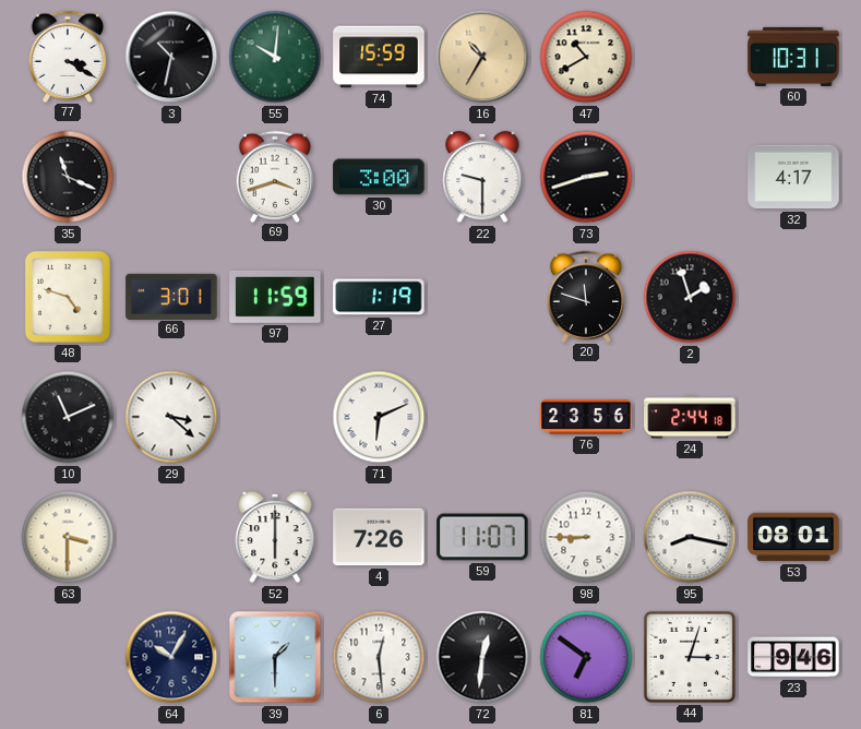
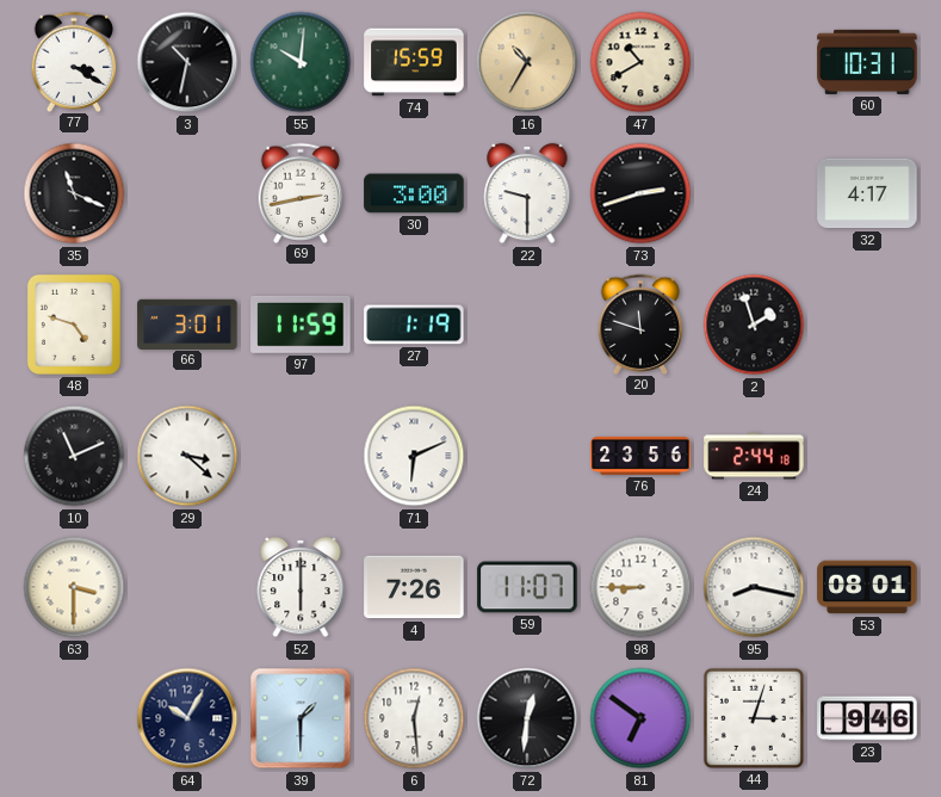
69: 3:42 -> 2:43 (301, 192)
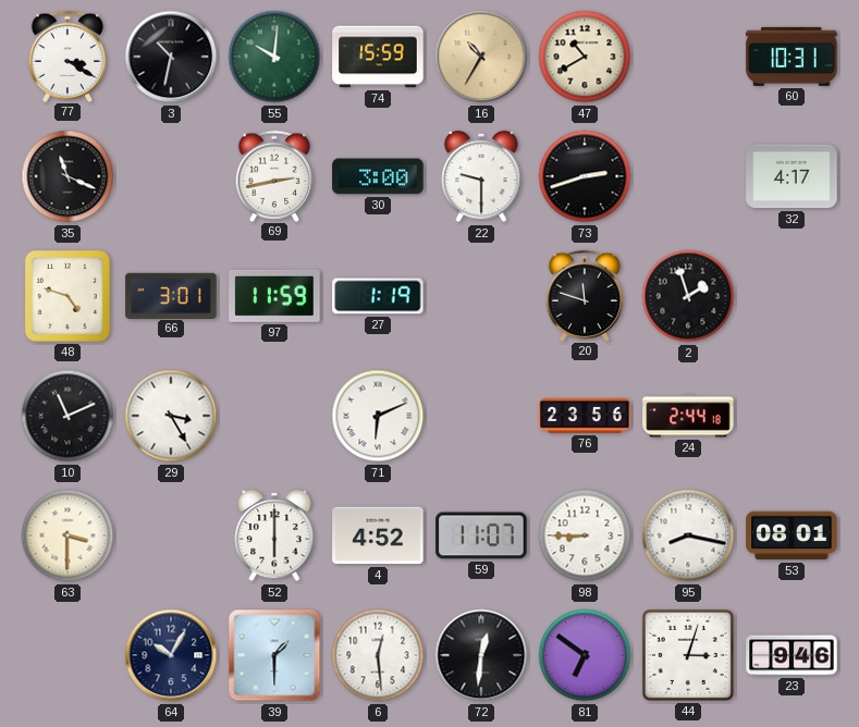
29: 3:22 -> 3:25 (171, 416)
4: 7:26 -> 4:52 (378, 535)
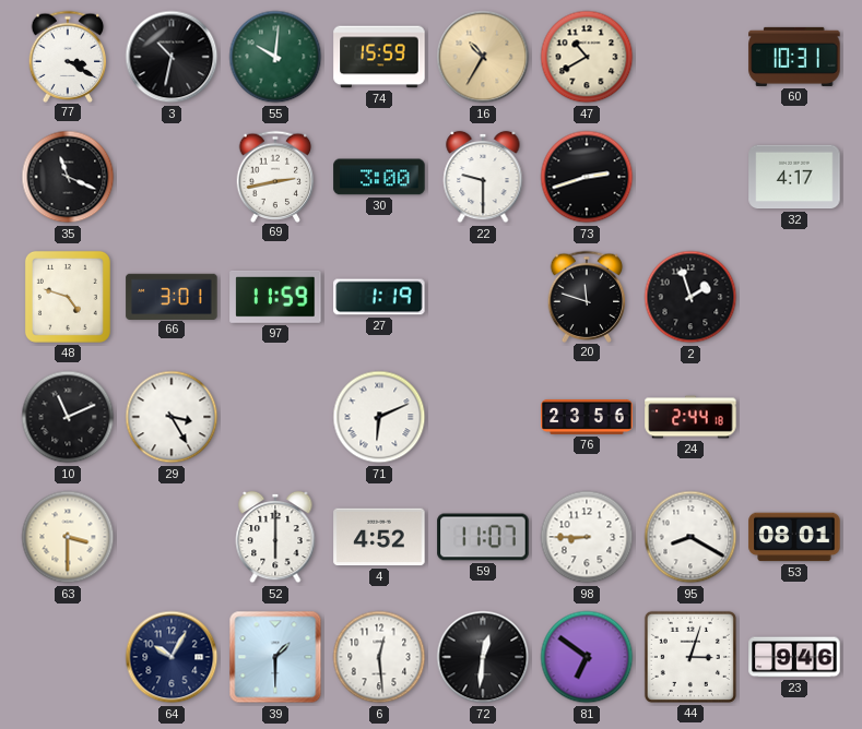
95: 8:17 -> 8:20 (690, 537)
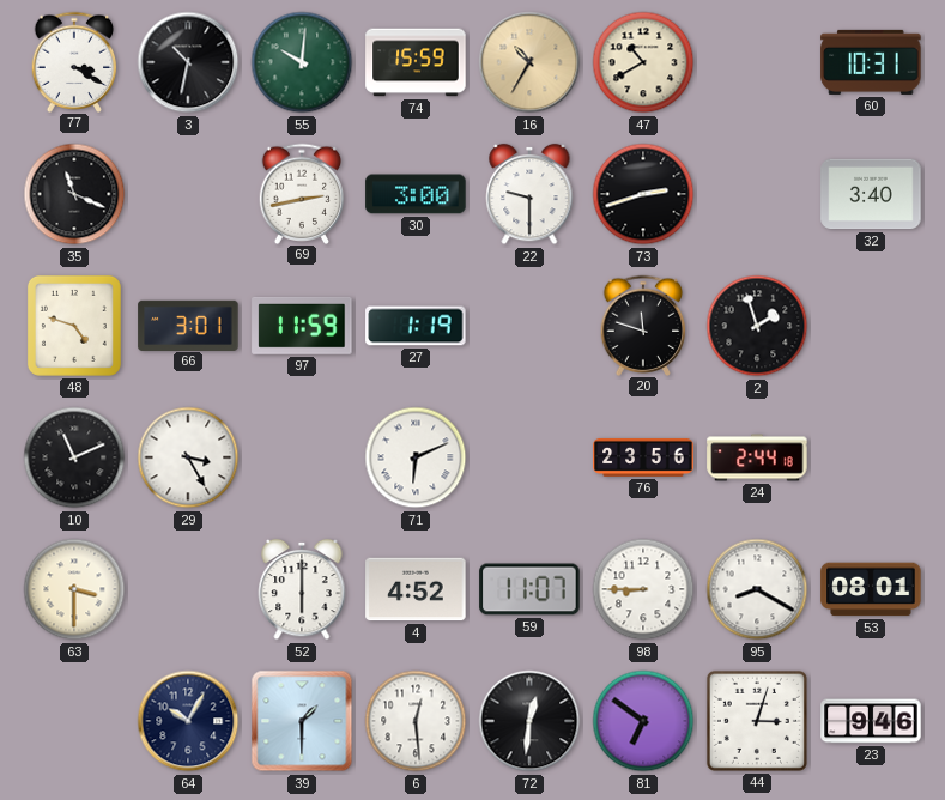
32: 4:17 -> 3:40 (871, 194)
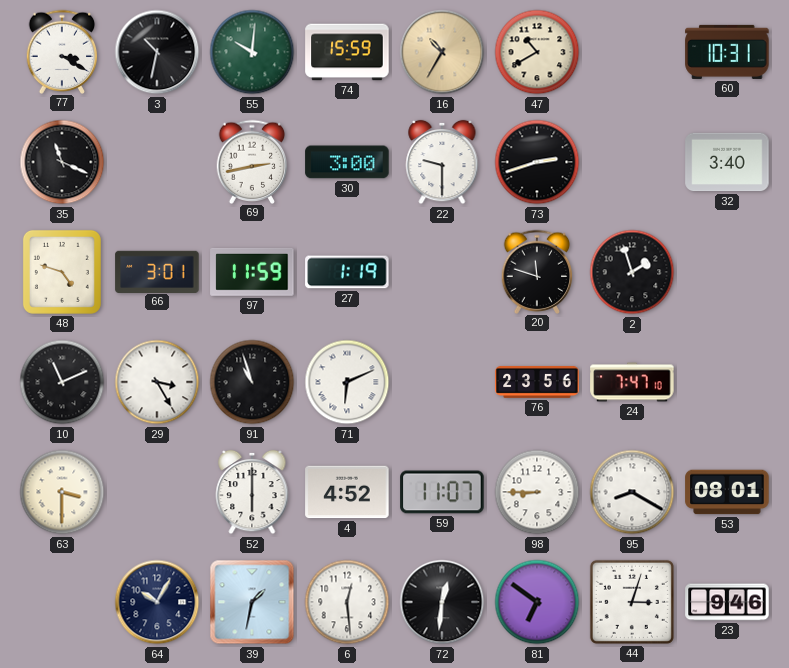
91: none -> 10:57 (252, 382)
24: 2:44 -> 7:47 (632, 382)
39: 1:30 -> 1:32 (252, 602)
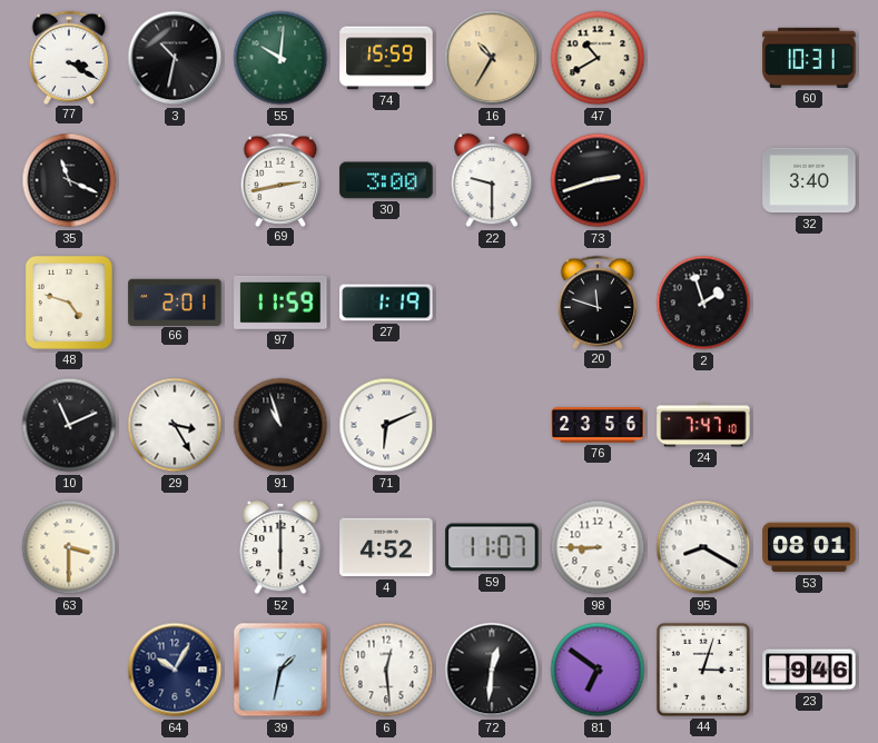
66: 3:01 -> 2:01 (175, 301)
